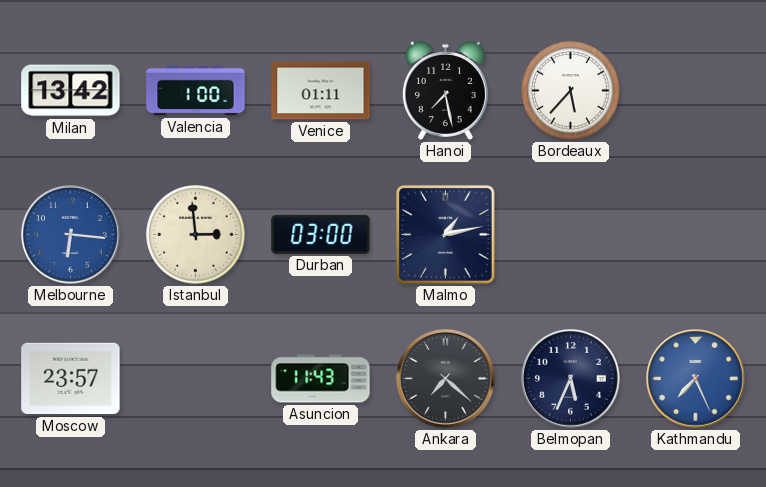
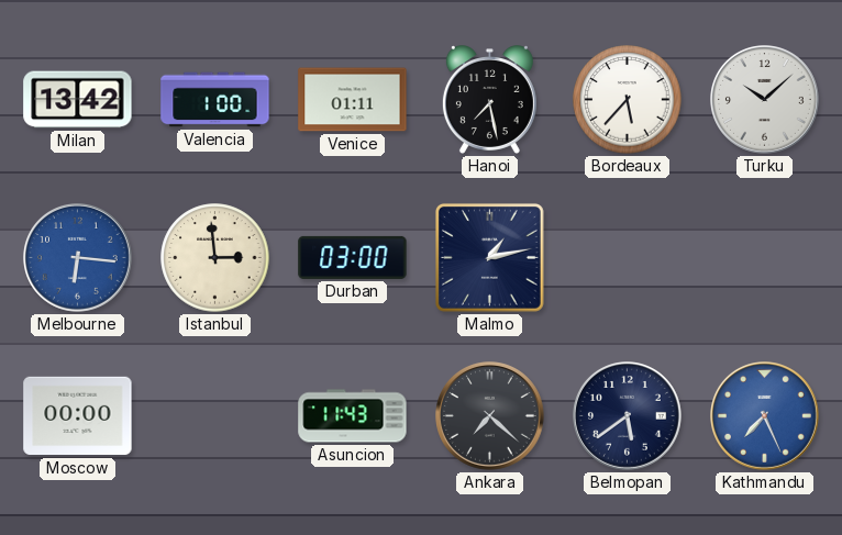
Turku: none -> 10:08 (765, 100)
Moscow: 23:57 -> 00:00 (78, 416)
Belmopan: 5:34 -> 5:39 (628, 416)
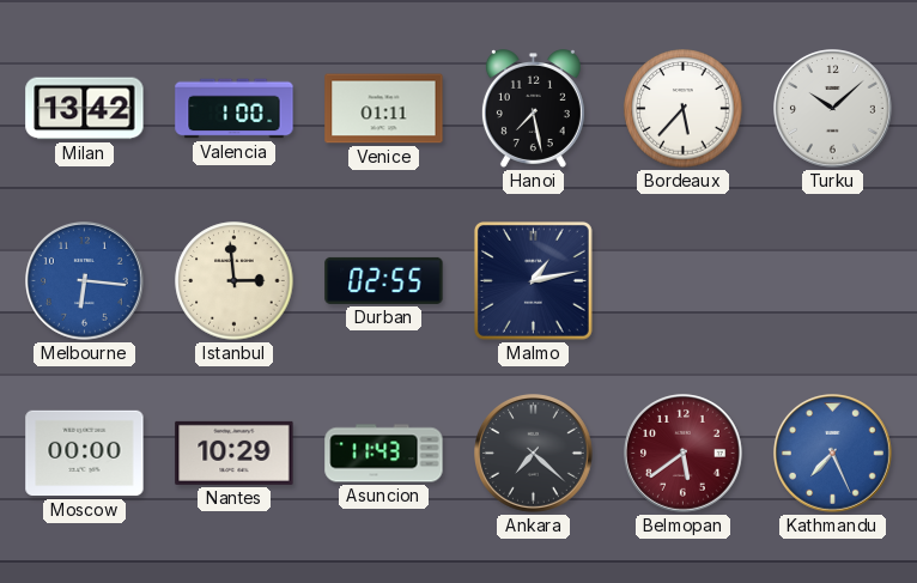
Durban: 03:00 -> 02:55 (384, 280)
Nantes: none -> 10:29 (235, 453)
Belmopan dial: navy -> burgundy (684, 454)
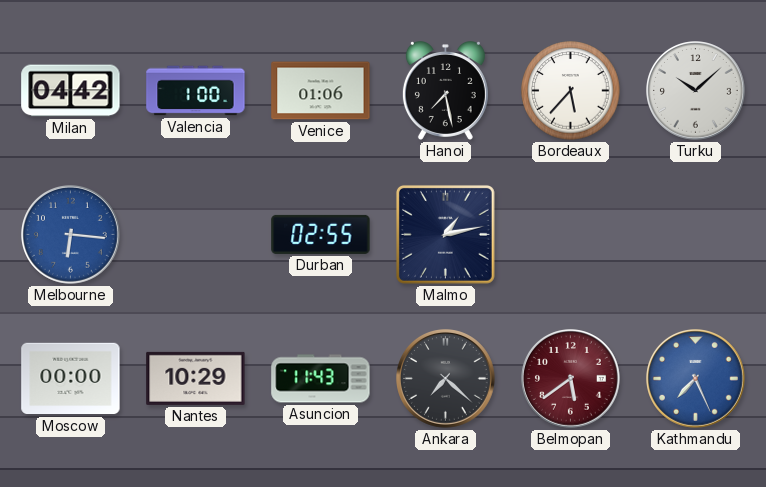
Milan: 13:42 -> 04:42 (71, 91)
Venice: 01:11 -> 01:06 (321, 91)
Istanbul: 2:59 -> none (235, 281)
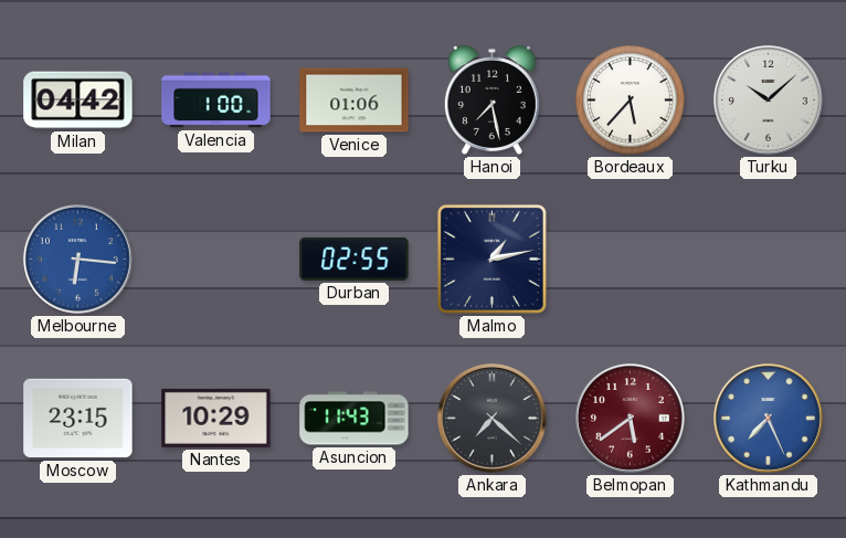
Moscow: 00:00 -> 23:15 (78, 419)
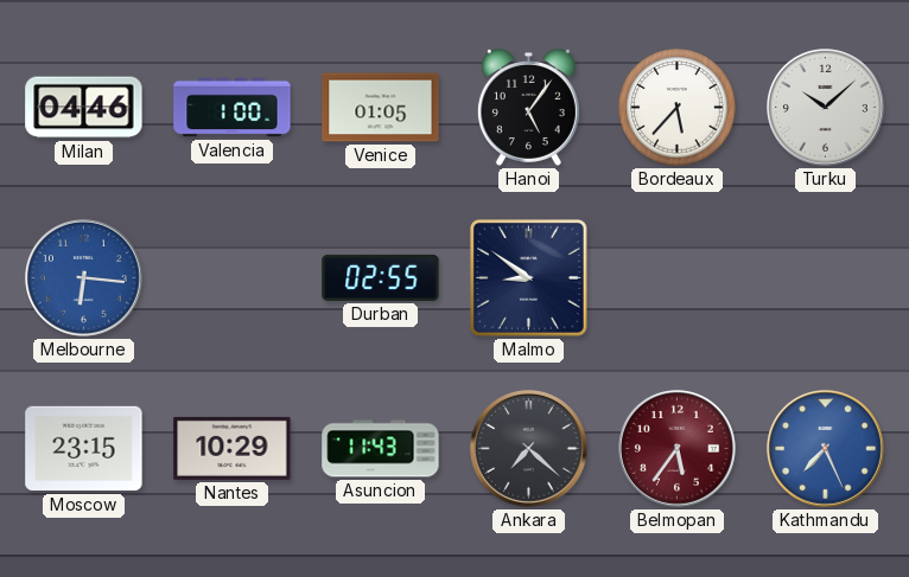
Milan: 04:42 -> 04:46 (84, 108)
Venice: 01:06 -> 01:05 (381, 108)
Hanoi: 7:28 -> 5:06 (528, 108)
Malmo: 1:13 -> 8:51 (528, 277)
Belmopan: 5:39 -> 5:36 (678, 449)
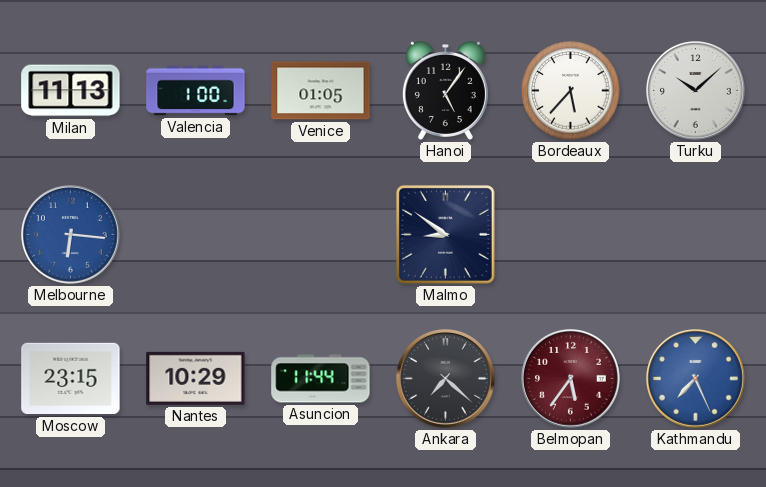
Milan: 04:46 -> 11:13 (71, 91)
Durban: 02:55 -> none (381, 277)
Asuncion: 11:43 -> 11:44 (321, 379)
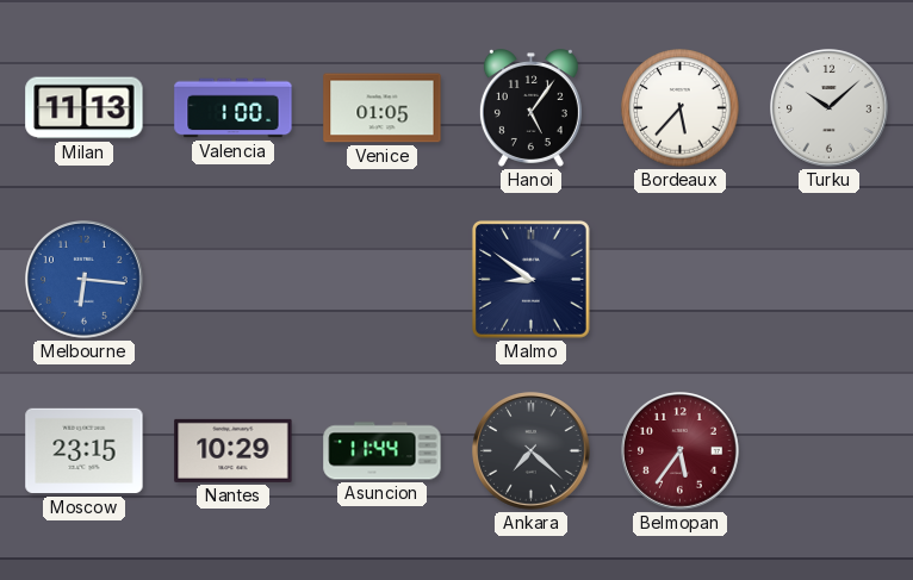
Kathmandu: 7:26 -> none (696, 379)
